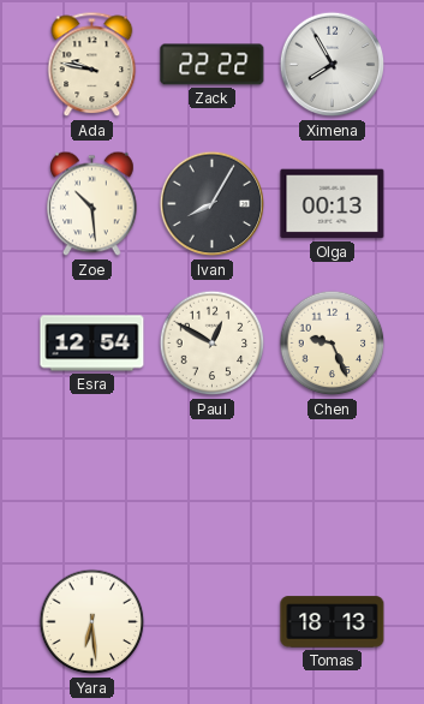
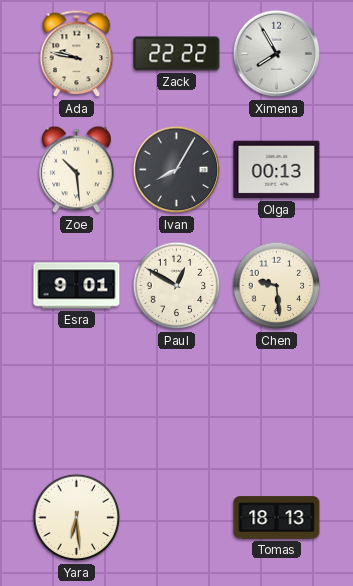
Esra: 12:54 -> 9:01 (77, 286)
Chen: 9:26 -> 9:29 (277, 286)
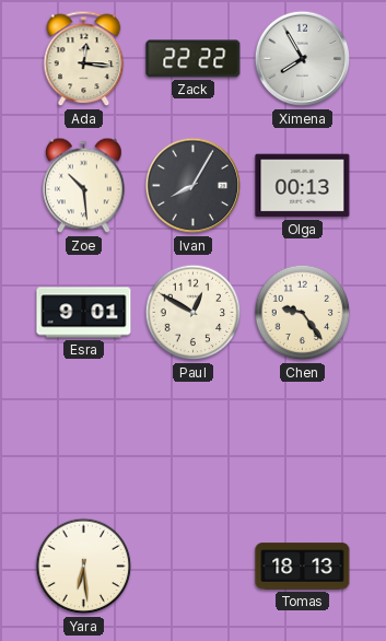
Ada: 9:47 -> 12:16 (84, 59)
Chen: 9:29 -> 9:24 (303, 313)
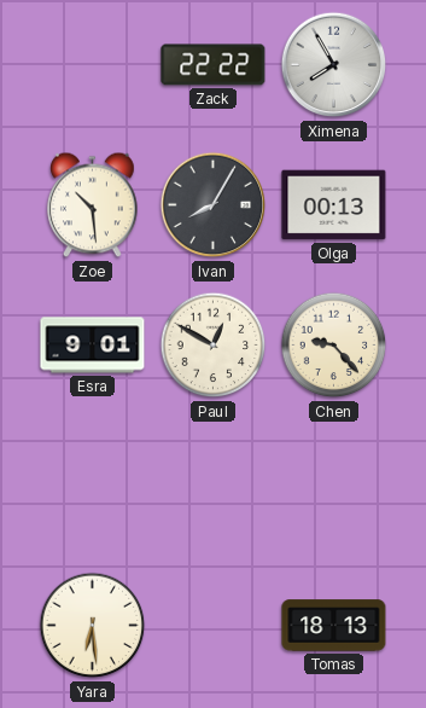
Ada: 12:16 -> none (84, 59)
Chen: 9:24 -> 9:23 (334, 346)
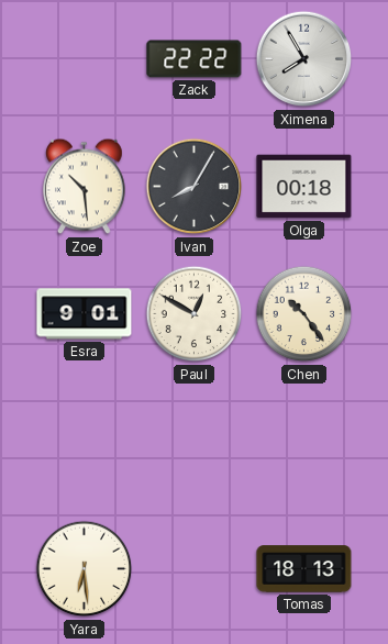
Olga: 00:13 -> 00:18 (304, 187)
Chen: 9:23 -> 10:24 (304, 314)
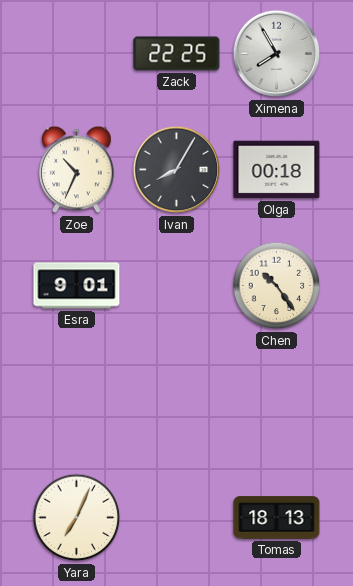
Zack: 22:22 -> 22:25 (177, 54)
Zoe: 10:29 -> 10:34 (77, 170)
Paul: 12:50 -> none (195, 314)
Yara: 6:29 -> 7:04 (77, 518)
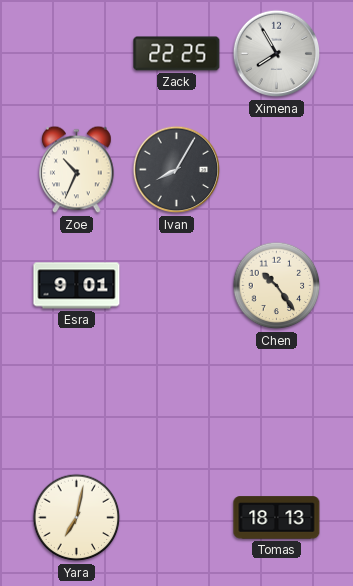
Olga: 00:18 -> none (277, 170)
Yara: 7:04 -> 7:02 (77, 518)
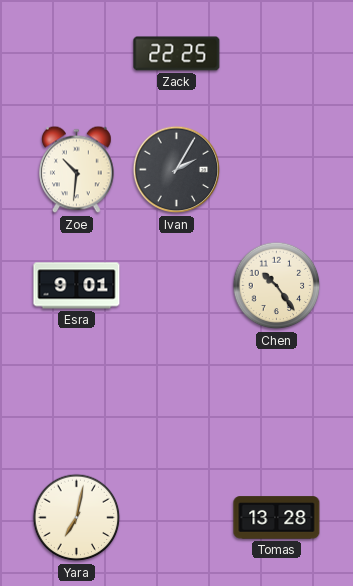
Ximena: 7:55 -> none (277, 54)
Zoe: 10:34 -> 10:31 (77, 170)
Ivan: 8:05 -> 2:05 (177, 170)
Tomas: 18:13 -> 13:28 (277, 518)
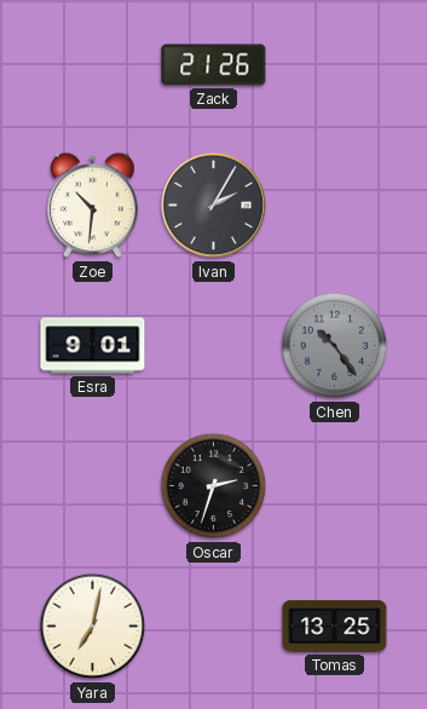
Zack: 22:25 -> 21:26 (214, 65)
Chen dial: cream -> grey (335, 346)
Oscar: none -> 2:33 (214, 486)
Tomas: 13:28 -> 13:25 (335, 627)
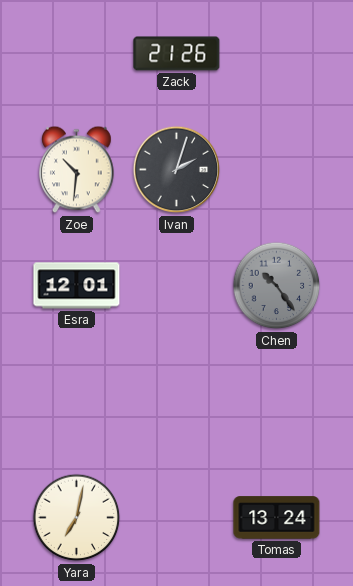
Ivan: 2:05 -> 2:03 (177, 170)
Esra: 9:01 -> 12:01 (77, 286)
Oscar: 2:33 -> none (214, 486)
Tomas: 13:25 -> 13:24 (277, 518)
